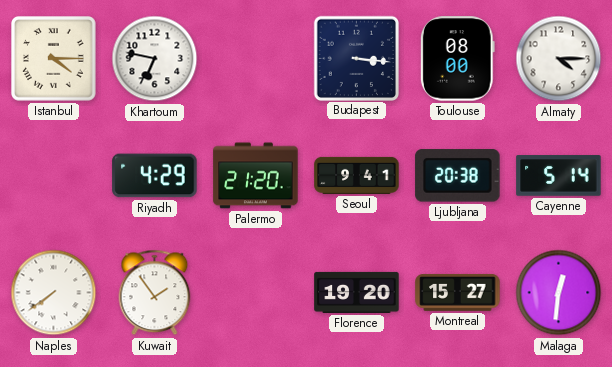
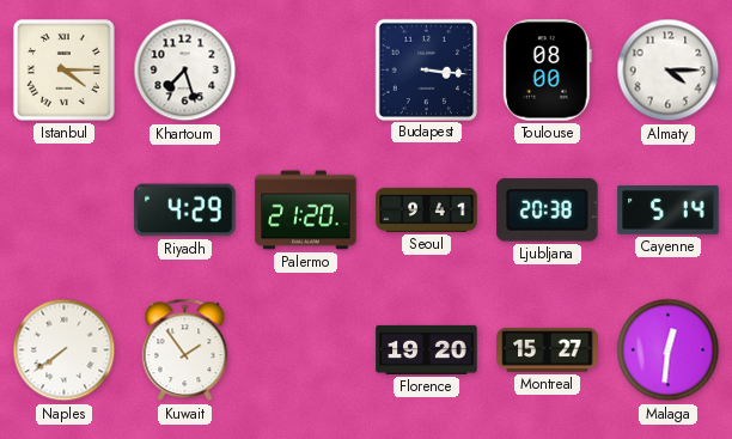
Khartoum: 6:47 -> 7:27 (185, 71)
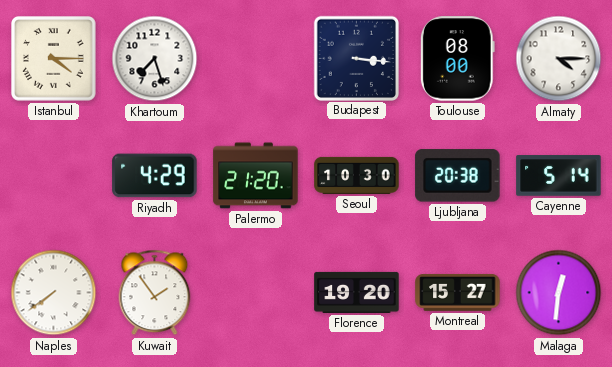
Seoul: 9:41 -> 10:30 (357, 175)
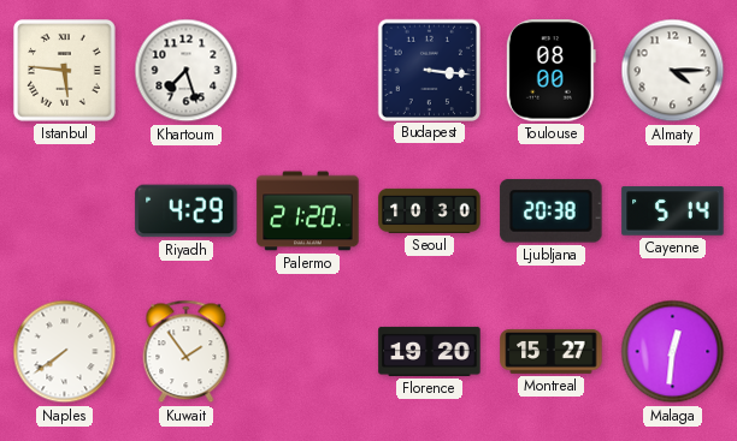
Istanbul: 4:15 -> 5:46 (65, 71)
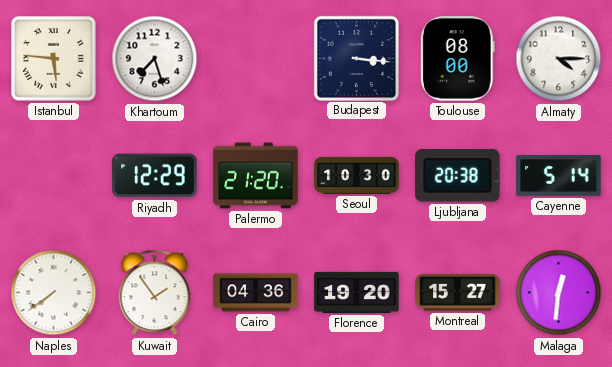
Riyadh: 4:29 -> 12:29 (155, 176)
Cairo: none -> 04:36 (256, 293)
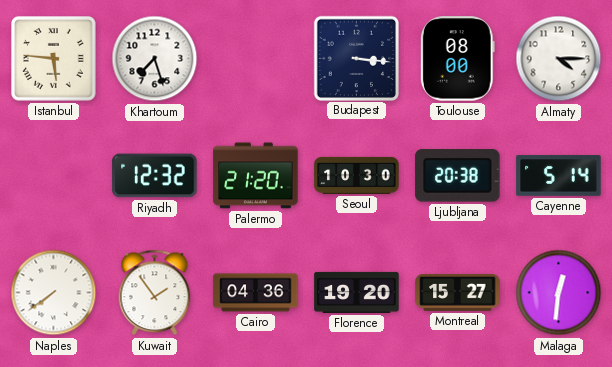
Riyadh: 12:29 -> 12:32 (155, 176)
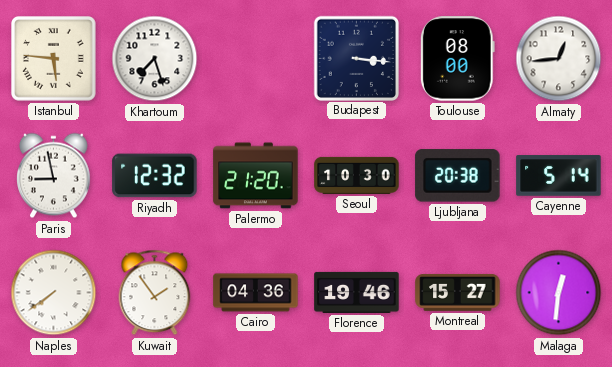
Almaty: 4:15 -> 12:44 (559, 59)
Paris: none -> 8:58 (54, 176)
Florence: 19:20 -> 19:46 (357, 292)
